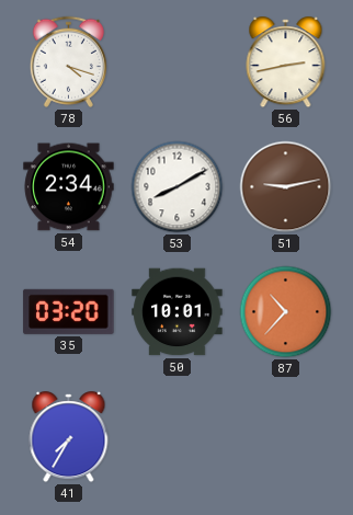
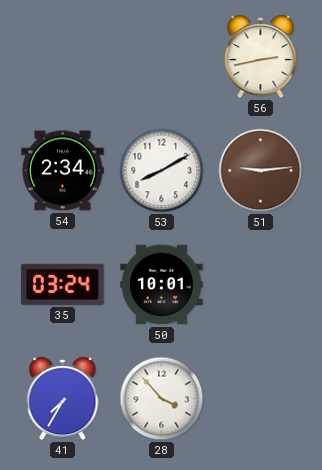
78: 4:18 -> none (68, 61)
51: 9:13 -> 9:14 (261, 171)
35: 03:20 -> 03:24 (63, 284)
87: 10:37 -> none (286, 312)
28: none -> 3:53 (162, 399)
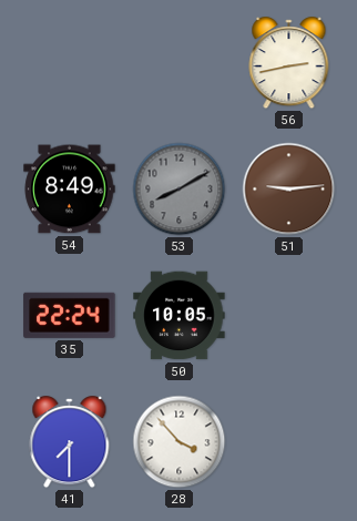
54: 2:34 -> 8:49 (70, 190)
53 dial: white -> grey (180, 190)
35: 03:24 -> 22:24 (70, 315)
50: 10:01 -> 10:05 (180, 316)
41: 7:35 -> 7:30 (70, 442)
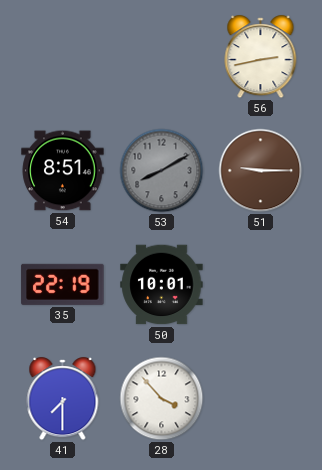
54: 8:49 -> 8:51 (63, 171)
51: 9:14 -> 9:15 (261, 171)
35: 22:24 -> 22:19 (63, 284)
50: 10:05 -> 10:01 (162, 285)
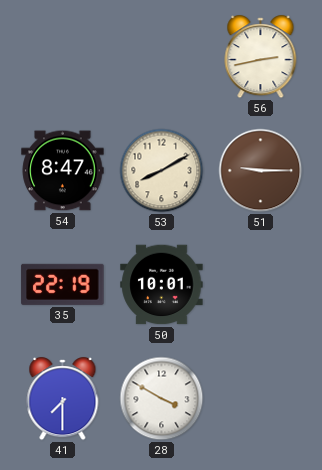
54: 8:51 -> 8:47 (63, 171)
53 dial: grey -> cream (162, 171)
28: 3:53 -> 3:50 (162, 399)
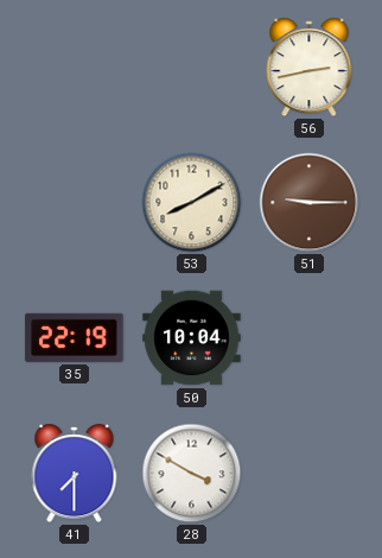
54: 8:47 -> none (63, 171)
50: 10:01 -> 10:04 (192, 338)
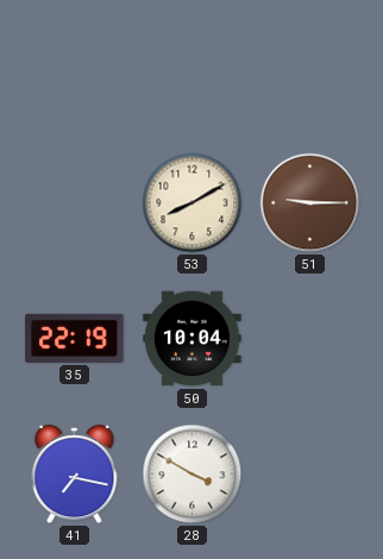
56: 2:43 -> none (310, 68)
41: 7:30 -> 7:17 (75, 475)
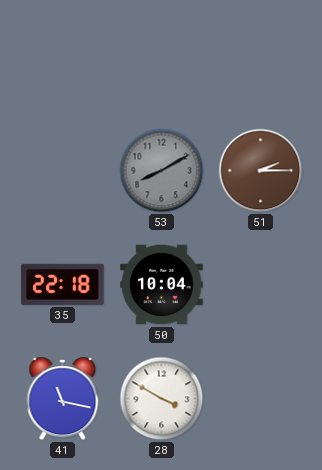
53 dial: cream -> grey (162, 171)
51: 9:15 -> 2:15 (261, 171)
35: 22:19 -> 22:18 (63, 284)
41: 7:17 -> 11:17 (63, 399)
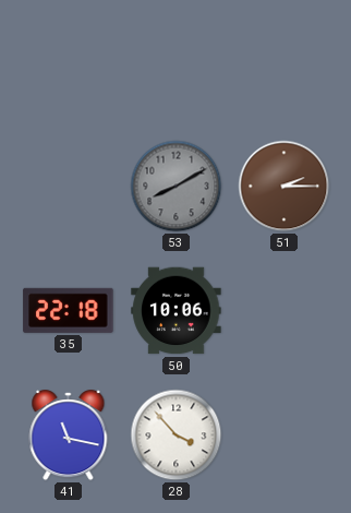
50: 10:04 -> 10:06 (177, 311)
28: 3:50 -> 3:53 (177, 436)
